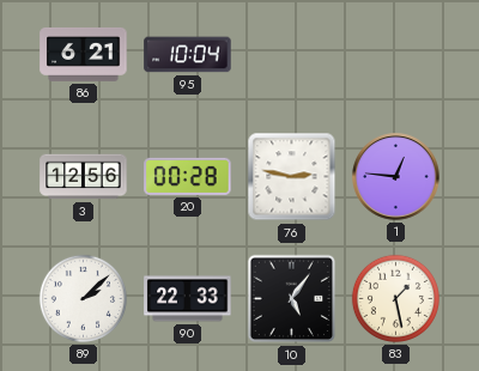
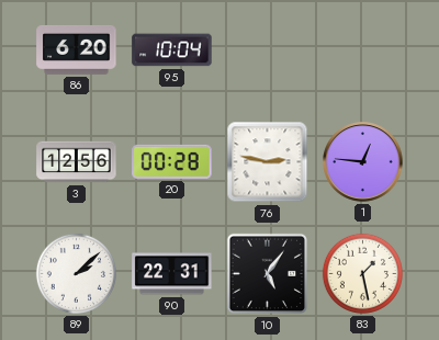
86: 6:21 -> 6:20 (77, 49)
90: 22:33 -> 22:31 (172, 274)
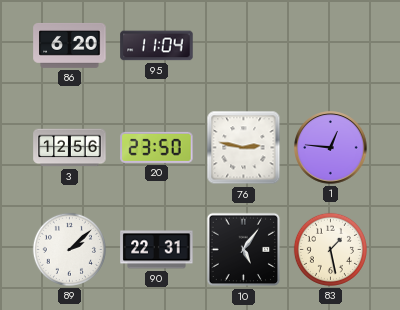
95: 10:04 -> 11:04 (157, 46)
20: 00:28 -> 23:50 (157, 147)
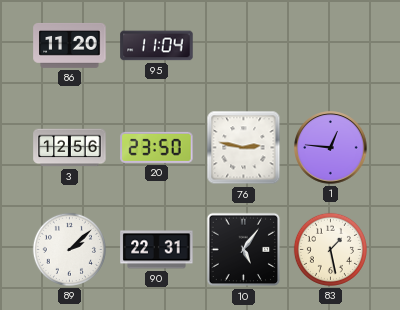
86: 6:20 -> 11:20 (70, 45)
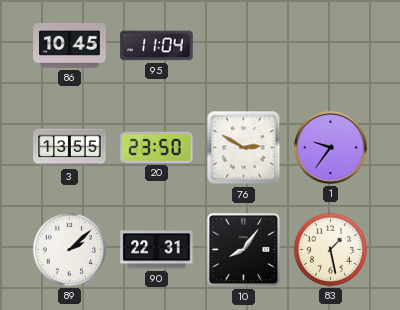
86: 11:20 -> 10:45 (70, 45)
3: 12:56 -> 13:55 (70, 148)
76: 2:47 -> 2:50 (244, 148)
1: 12:46 -> 9:36 (331, 148)
10: 5:06 -> 8:06 (244, 250)
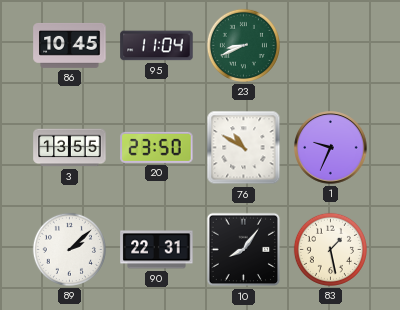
23: none -> 8:41 (243, 45)
76: 2:50 -> 10:50 (244, 148)
1: 9:36 -> 9:34 (331, 148)
